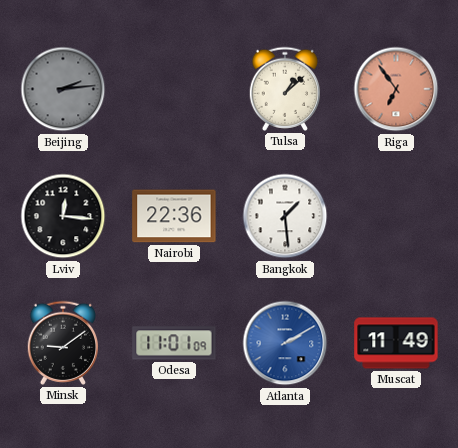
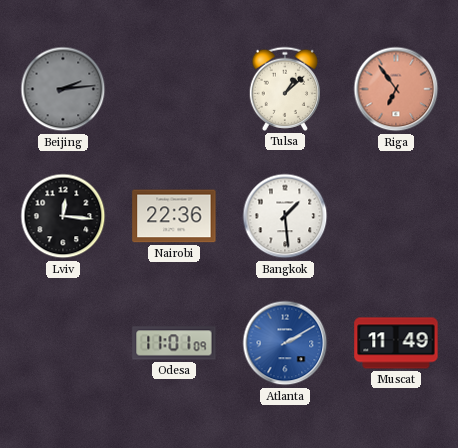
Minsk: 9:09 -> none (62, 343)
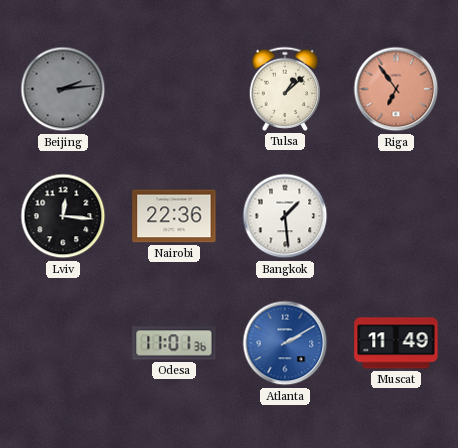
Odesa: 11:01:09 -> 11:01:36 (174, 343)
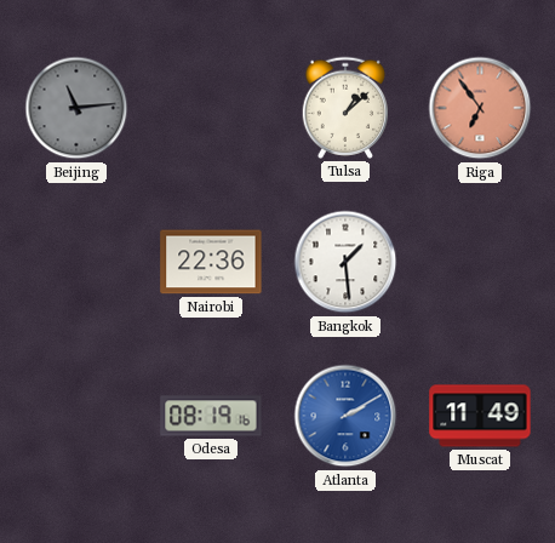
Beijing: 2:14 -> 11:14 (76, 108)
Lviv: 12:16 -> none (63, 216)
Odesa: 11:01 -> 08:19 (211, 416)
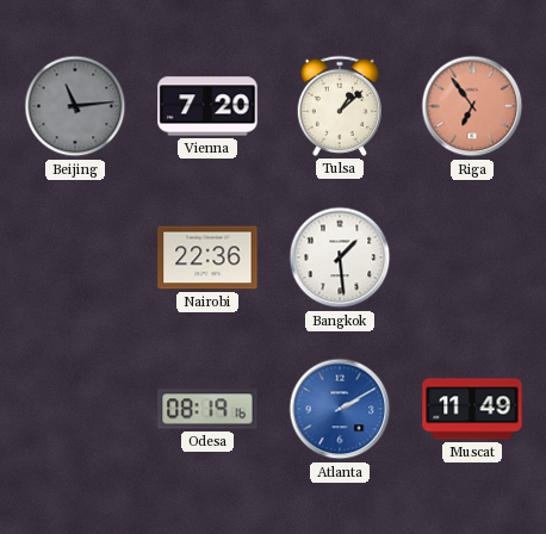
Vienna: none -> 7:20 (207, 106)
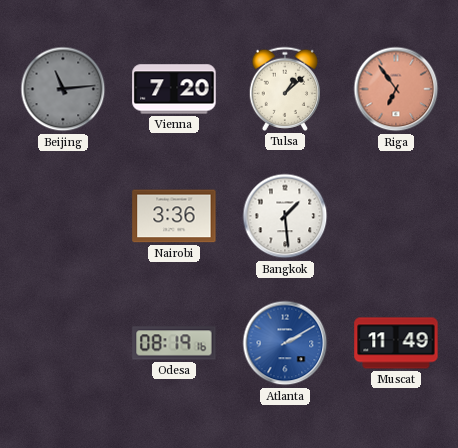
Nairobi: 22:36 -> 3:36 (174, 216)
